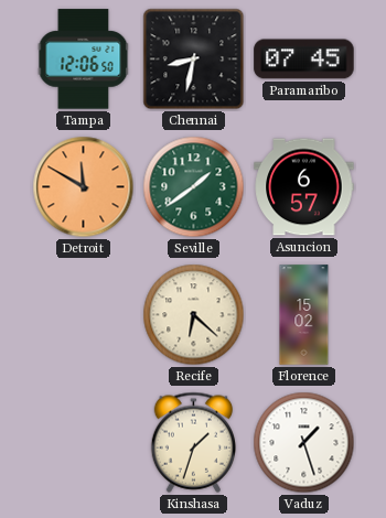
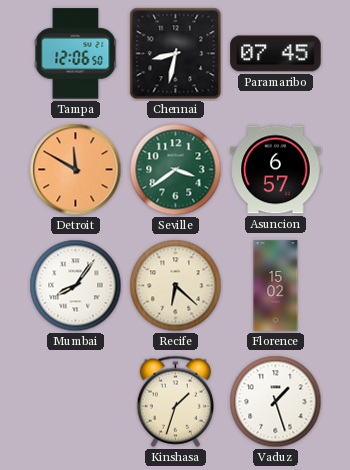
Seville: 1:39 -> 3:39 (176, 170)
Mumbai: none -> 8:06 (76, 286)
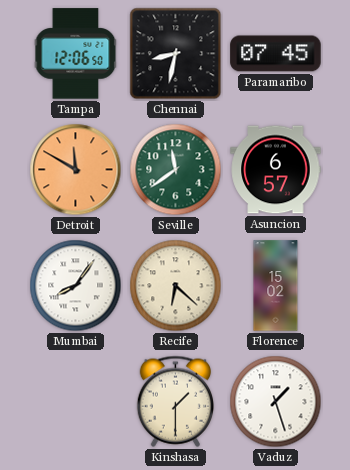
Seville: 3:39 -> 11:39 (176, 170)
Kinshasa: 1:33 -> 1:30 (175, 401)
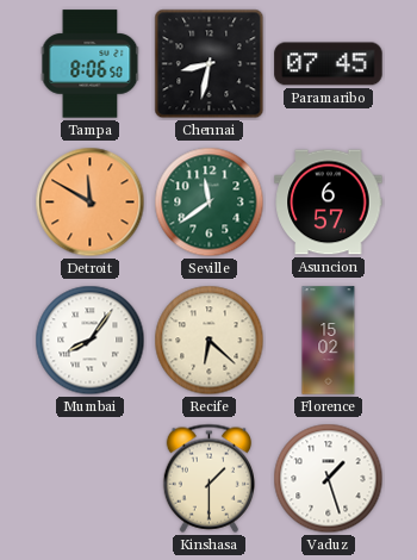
Tampa: 12:06 -> 8:06 (91, 64)
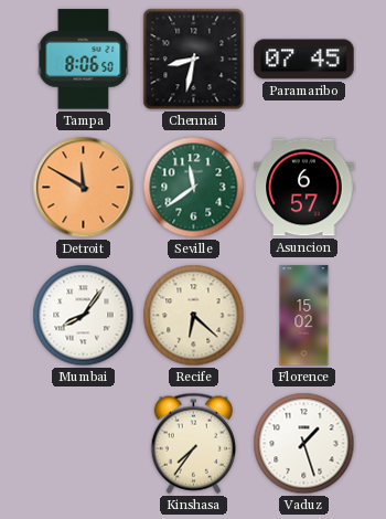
Kinshasa: 1:30 -> 7:36 (193, 443)
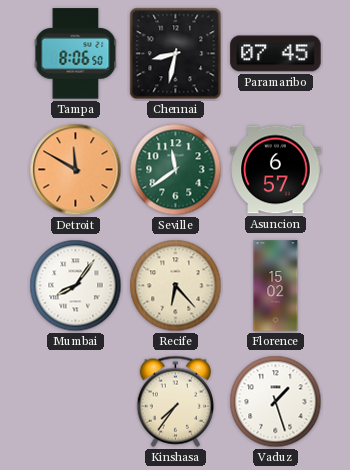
Recife: 6:22 -> 6:23 (176, 286)
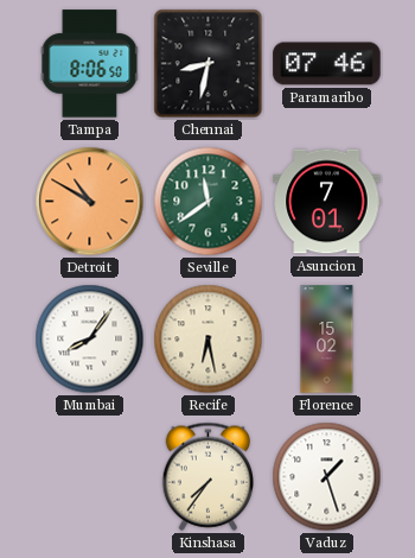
Paramaribo: 07:45 -> 07:46 (327, 64)
Detroit: 11:50 -> 10:50 (90, 202)
Asuncion: 6:57 -> 7:01 (327, 202)
Recife: 6:23 -> 6:28 (209, 340)
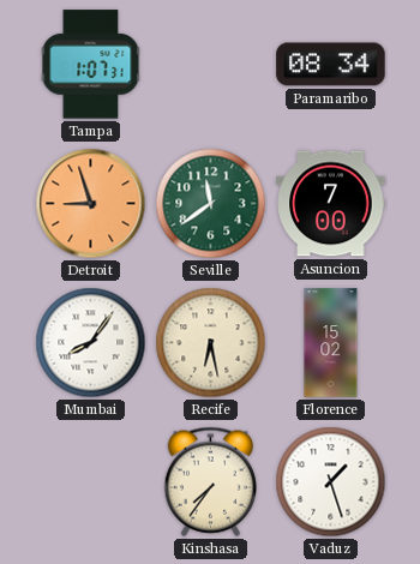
Tampa: 8:06 -> 1:07 (91, 65)
Chennai: 8:32 -> none (209, 64)
Paramaribo: 07:46 -> 08:34 (331, 65)
Detroit: 10:50 -> 8:57 (91, 204)
Asuncion: 7:01 -> 7:00 (331, 204)
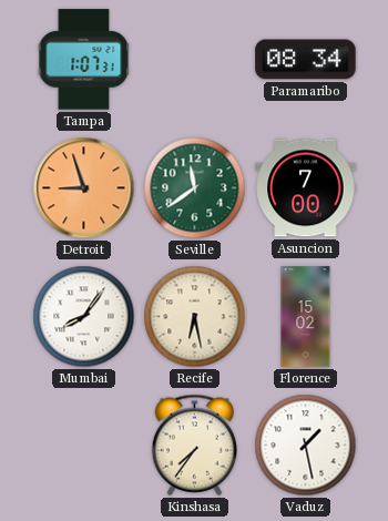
Vaduz: 1:27 -> 1:28 (306, 446)
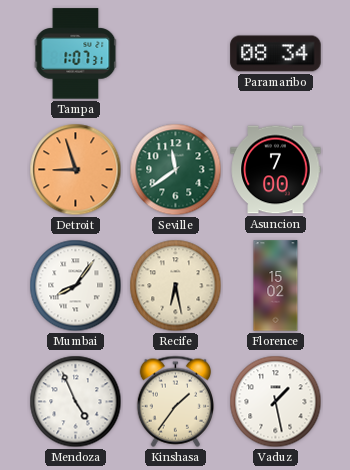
Mendoza: none -> 4:56 (76, 402)
Kinshasa: 7:36 -> 1:36 (175, 401)
